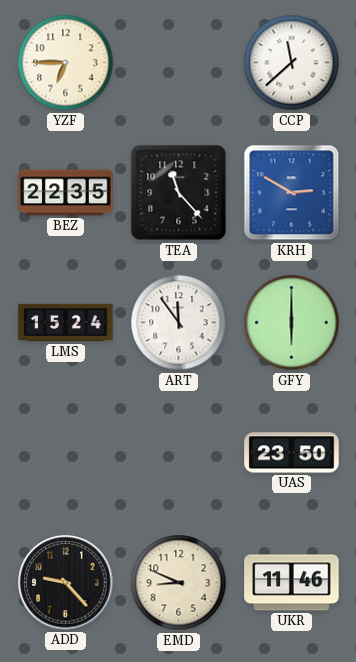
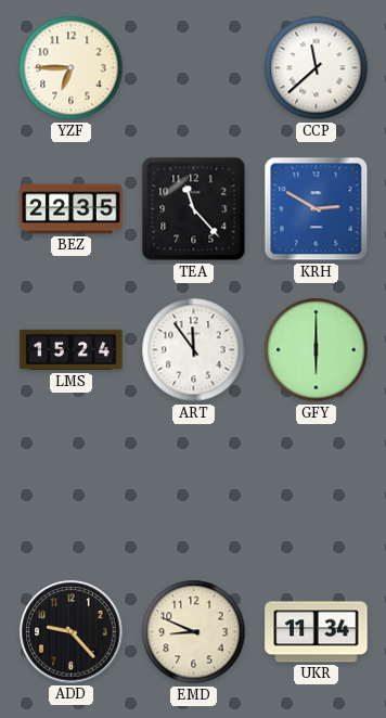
UAS: 23:50 -> none (292, 453)
UKR: 11:46 -> 11:34 (317, 632)
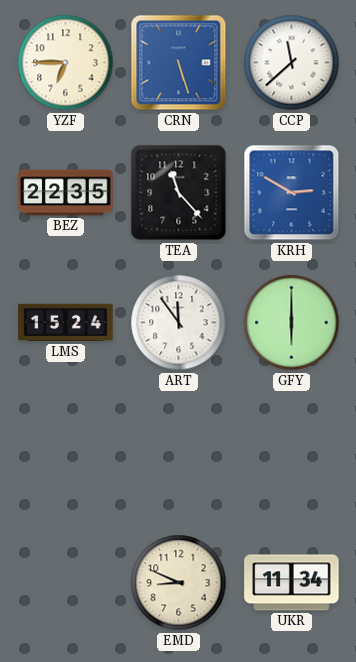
CRN: none -> 5:27 (179, 63)
ADD: 9:23 -> none (72, 632)
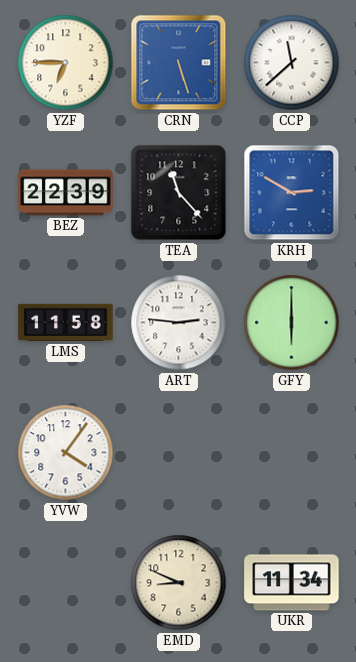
BEZ: 22:35 -> 22:39 (66, 193)
LMS: 15:24 -> 11:58 (66, 323)
ART: 11:54 -> 2:46 (179, 323)
YVW: none -> 4:06 (66, 453)
